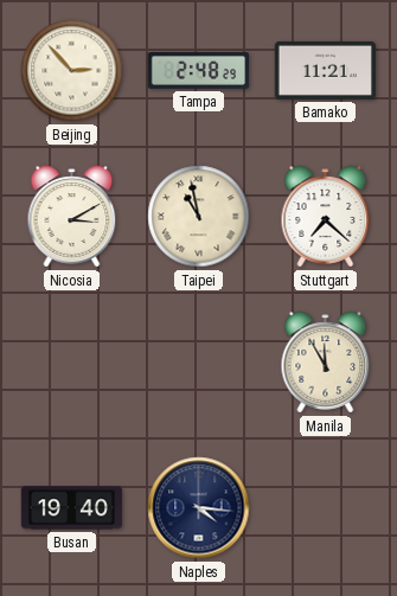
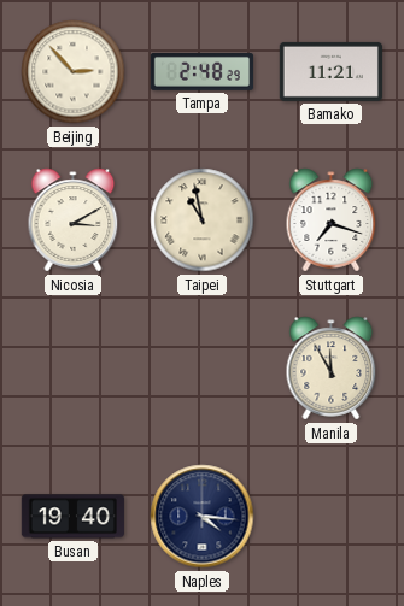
Stuttgart: 7:22 -> 7:18 (332, 220)
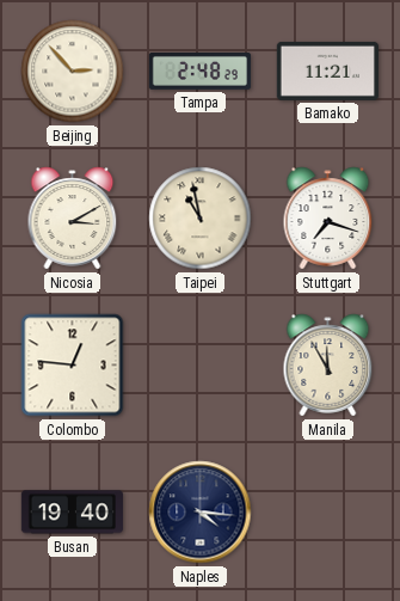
Colombo: none -> 12:46 (73, 366)
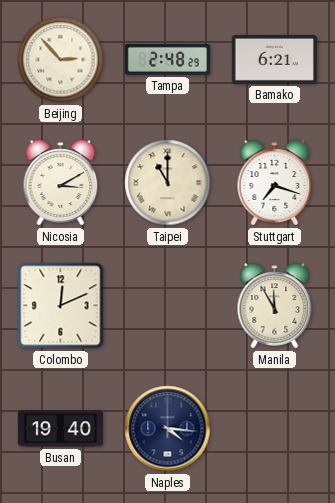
Bamako: 11:21 -> 6:21 (274, 59)
Taipei: 10:58 -> 11:00 (168, 183)
Colombo: 12:46 -> 12:11 (61, 306)
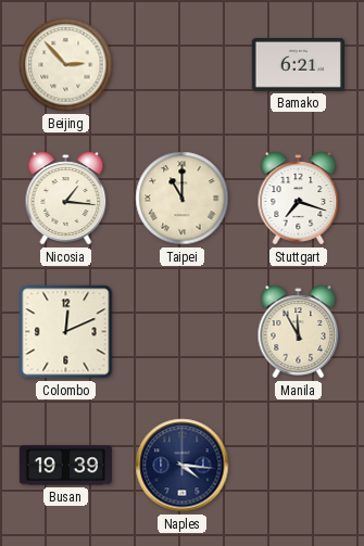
Tampa: 2:48 -> none (167, 60)
Nicosia: 3:10 -> 1:16 (66, 199)
Busan: 19:40 -> 19:39 (65, 466)
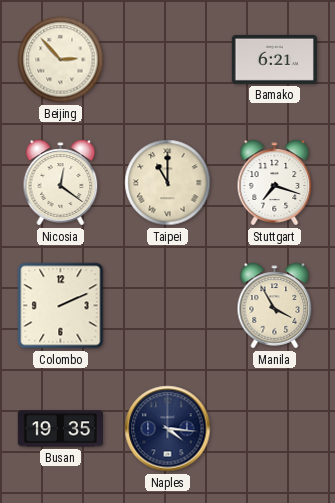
Nicosia: 1:16 -> 12:21 (61, 183)
Colombo: 12:11 -> 2:11 (61, 306)
Manila: 11:55 -> 3:55 (275, 306)
Busan: 19:39 -> 19:35 (60, 429)
